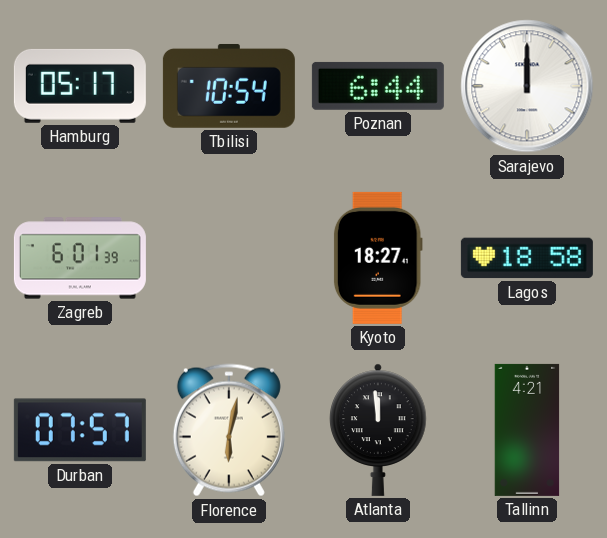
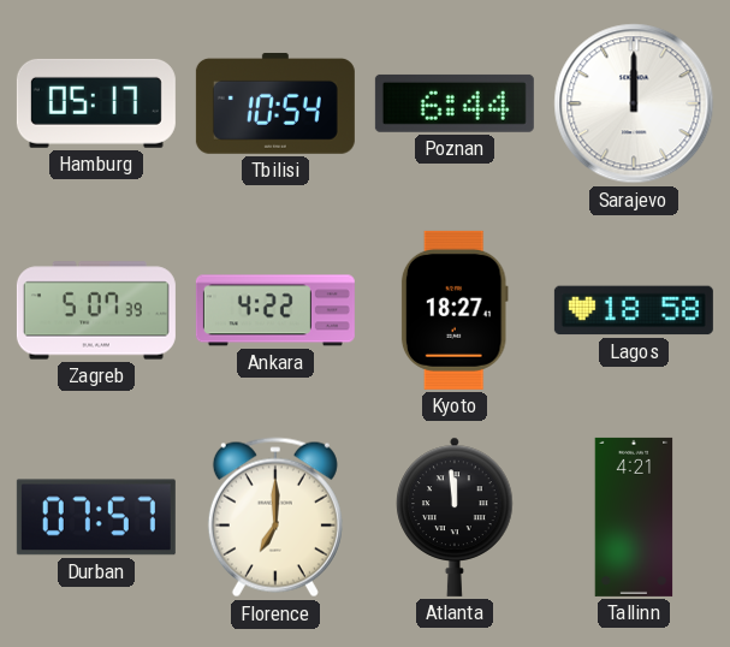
Zagreb: 6:01 -> 5:07 (96, 310)
Ankara: none -> 4:22 (275, 310)
Florence: 6:02 -> 7:00 (275, 517)
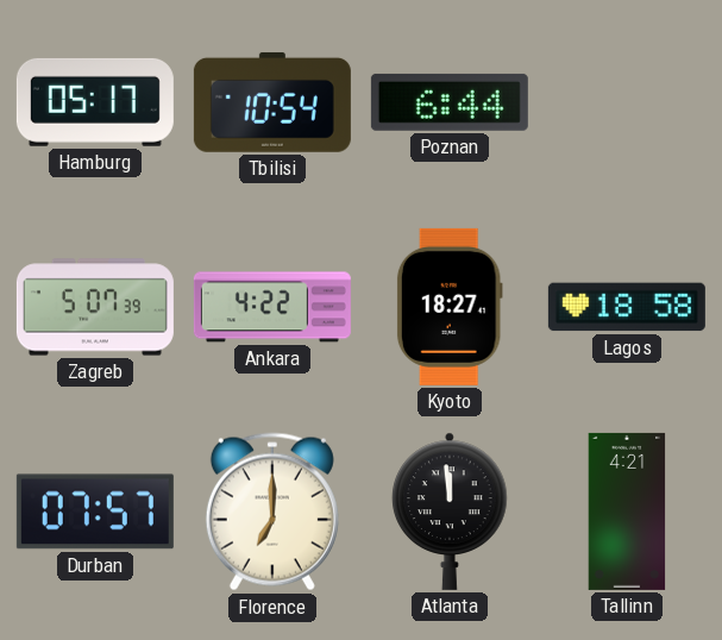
Sarajevo: 12:00 -> none (634, 103)
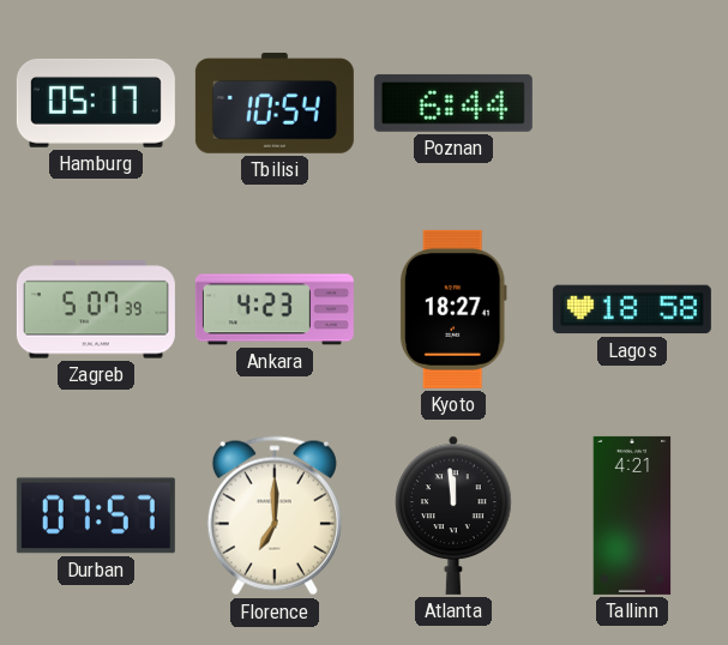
Ankara: 4:22 -> 4:23 (275, 309)
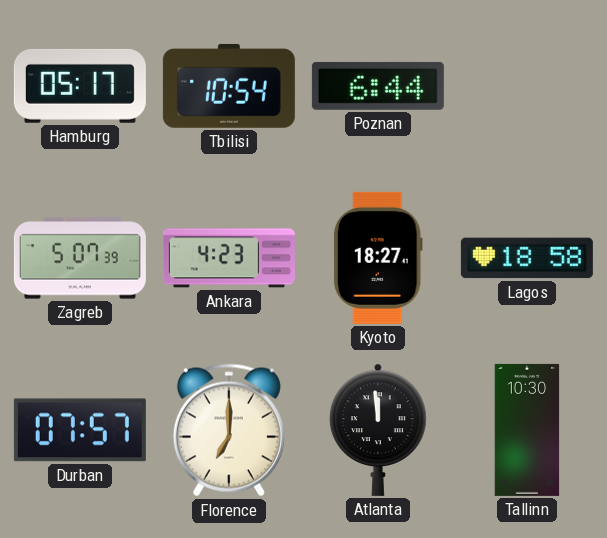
Tallinn: 4:21 -> 10:30 (527, 430)
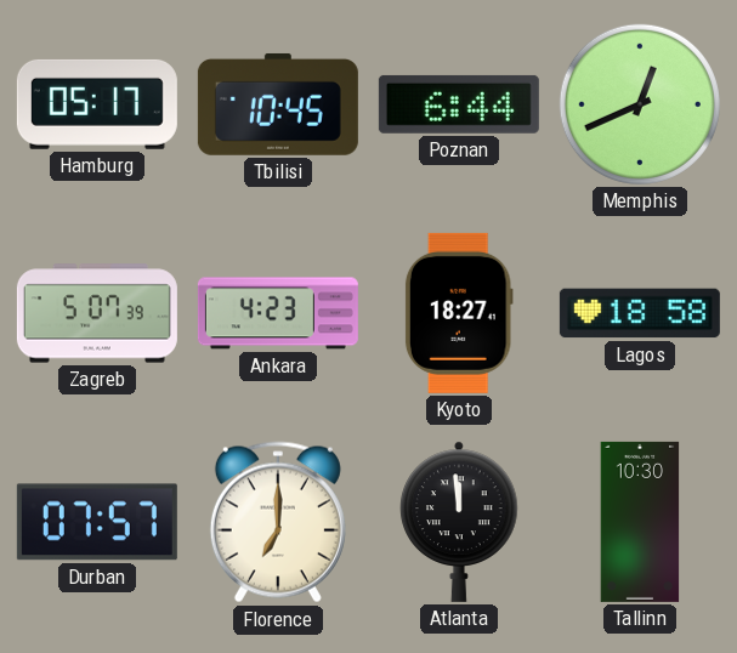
Tbilisi: 10:54 -> 10:45 (278, 104)
Memphis: none -> 12:41 (640, 104)
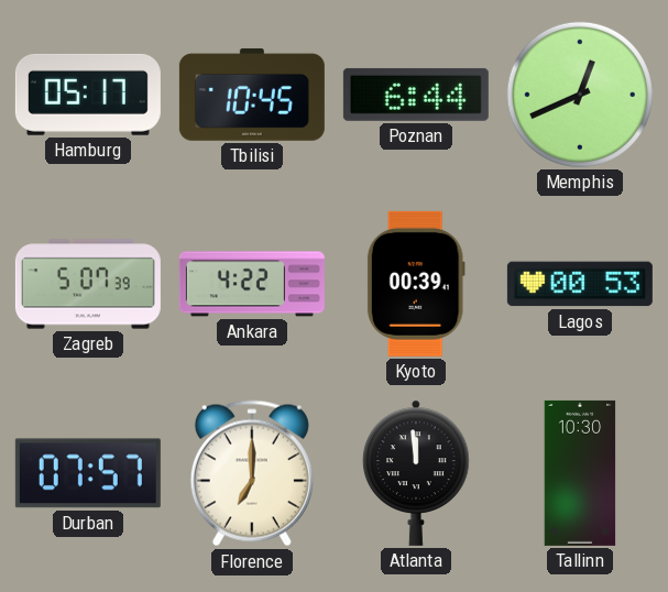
Ankara: 4:23 -> 4:22 (252, 284)
Kyoto: 18:27 -> 00:39 (416, 284)
Lagos: 18:58 -> 00:53 (580, 284)
